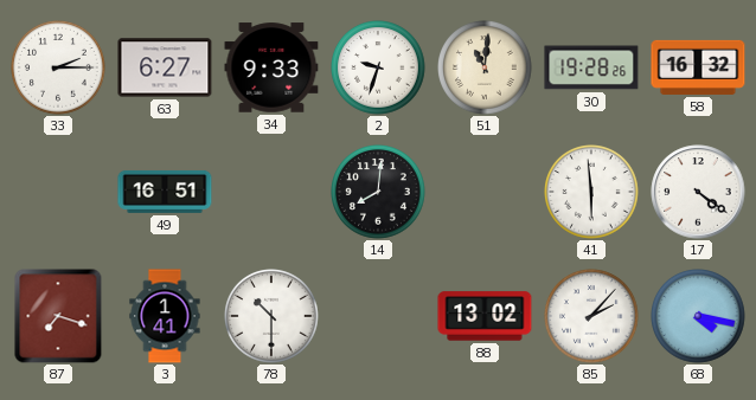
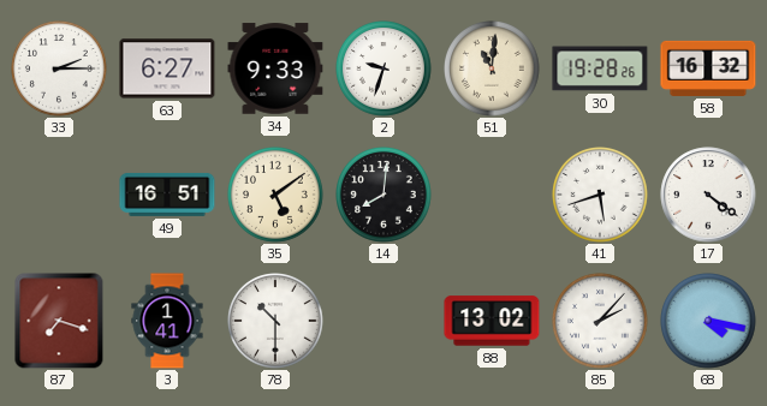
35: none -> 5:09 (277, 196)
41: 5:59 -> 5:42 (601, 196)
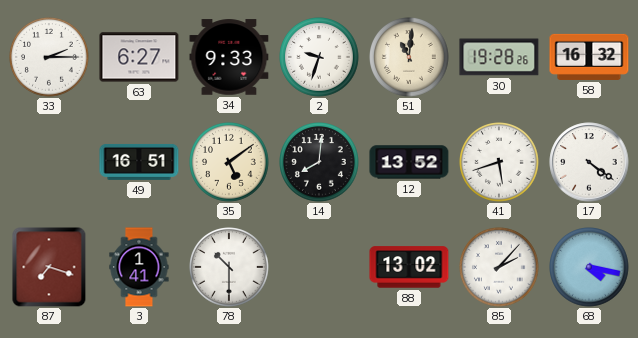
12: none -> 13:52 (409, 162)
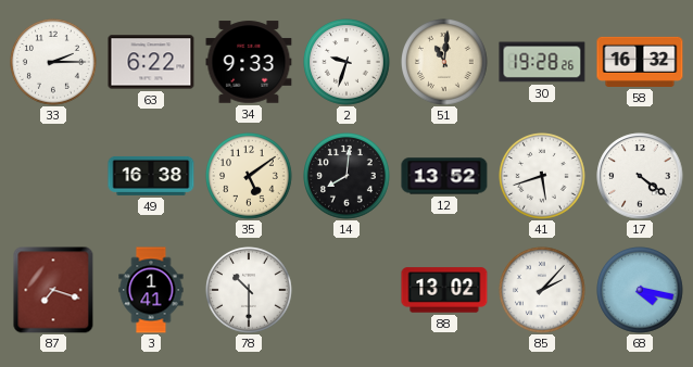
63: 6:27 -> 6:22 (151, 62)
49: 16:51 -> 16:38 (151, 176)
